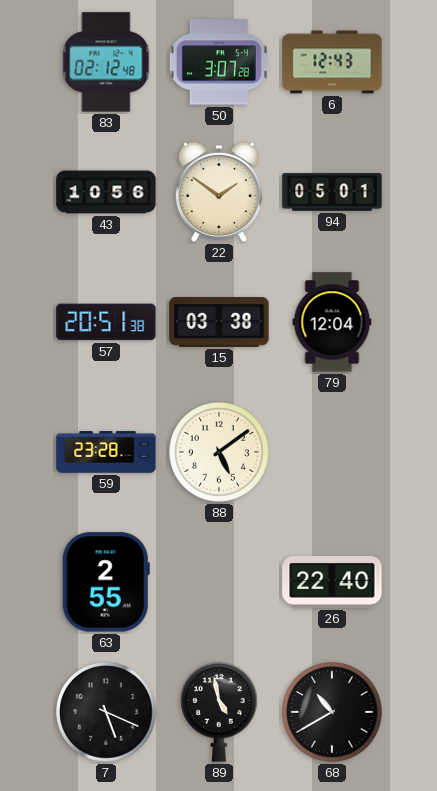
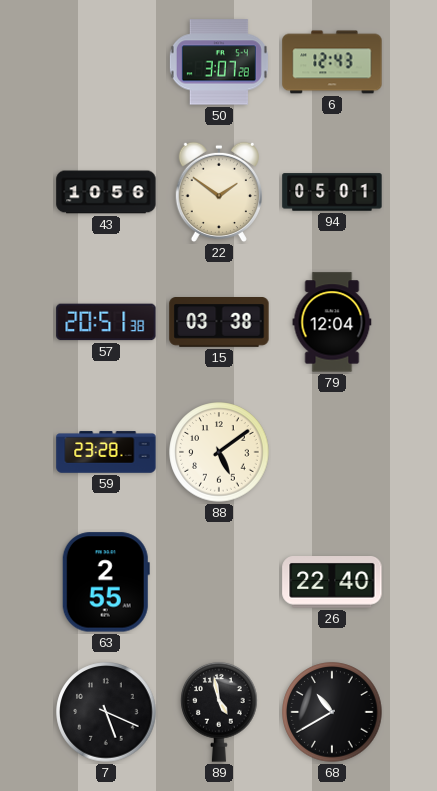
83: 02:12 -> none (106, 62)
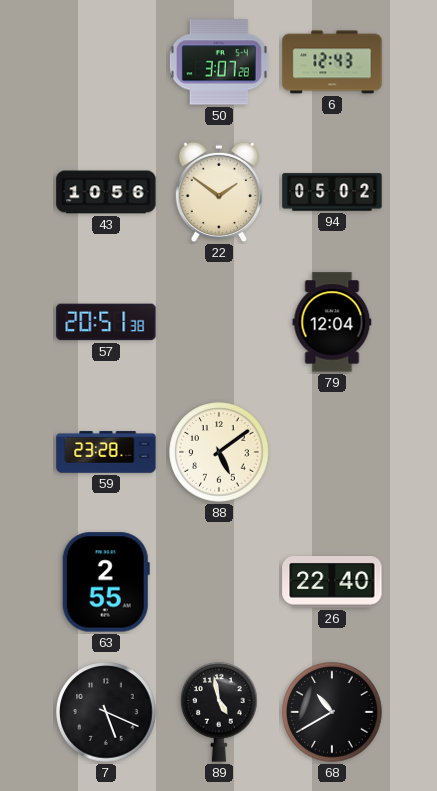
94: 05:01 -> 05:02 (332, 192)
15: 03:38 -> none (219, 323)
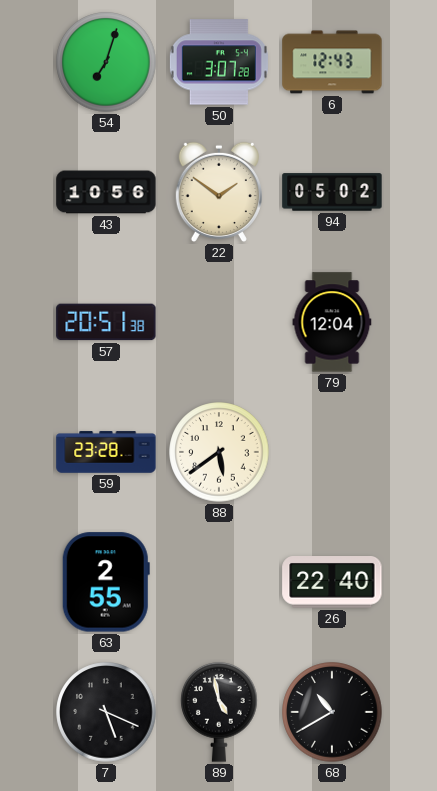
54: none -> 7:03 (106, 62)
88: 5:09 -> 5:39 (219, 452)
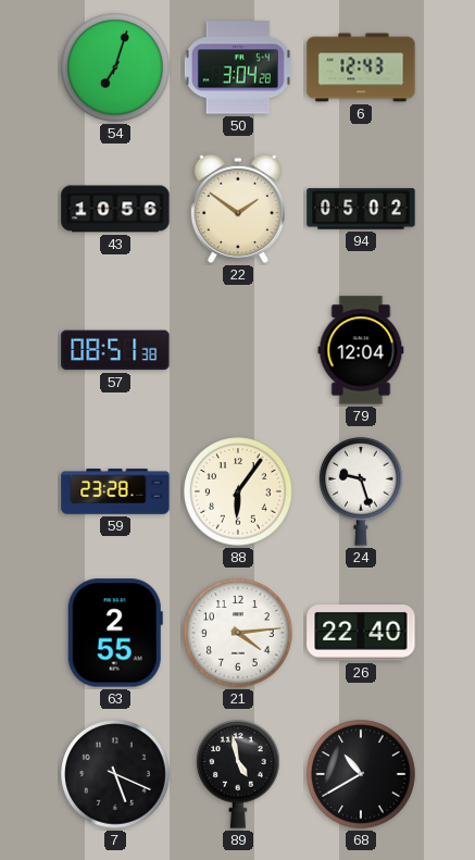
50: 3:07 -> 3:04 (238, 67)
57: 20:51 -> 08:51 (115, 350)
88: 5:39 -> 6:06 (238, 491)
24: none -> 9:27 (361, 491)
21: none -> 4:14 (238, 633)
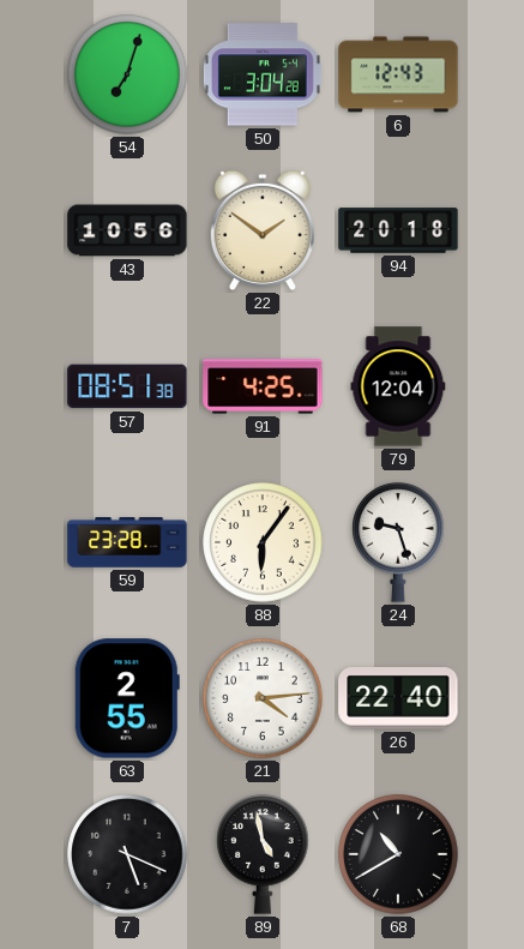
94: 05:02 -> 20:18 (398, 230)
91: none -> 4:25 (263, 386)
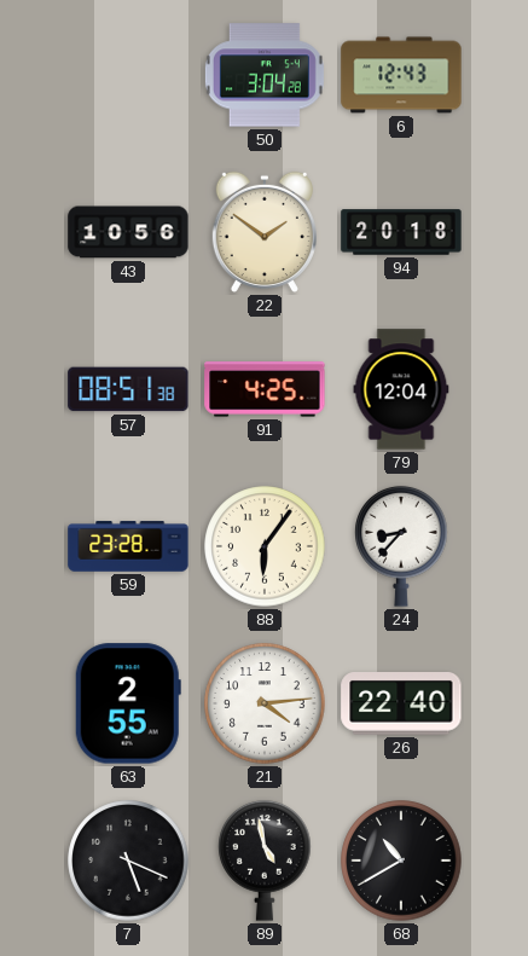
54: 7:03 -> none (127, 74)
24: 9:27 -> 8:37 (401, 546)
